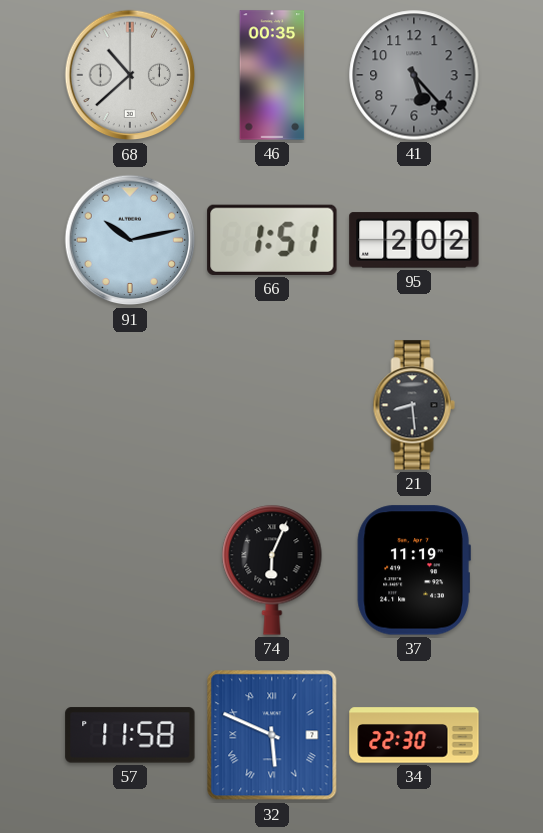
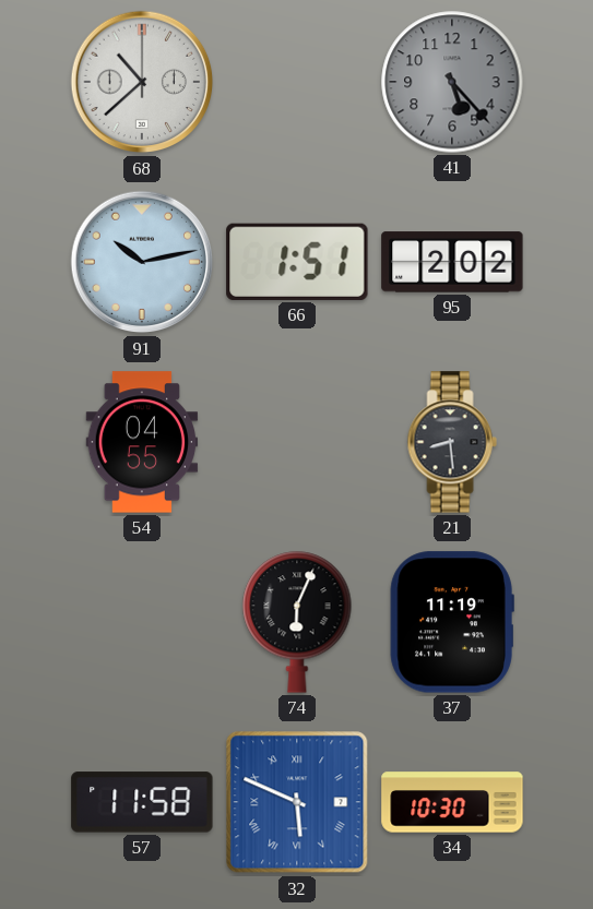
46: 00:35 -> none (272, 75)
54: none -> 04:55 (142, 442)
34: 22:30 -> 10:30 (452, 802)
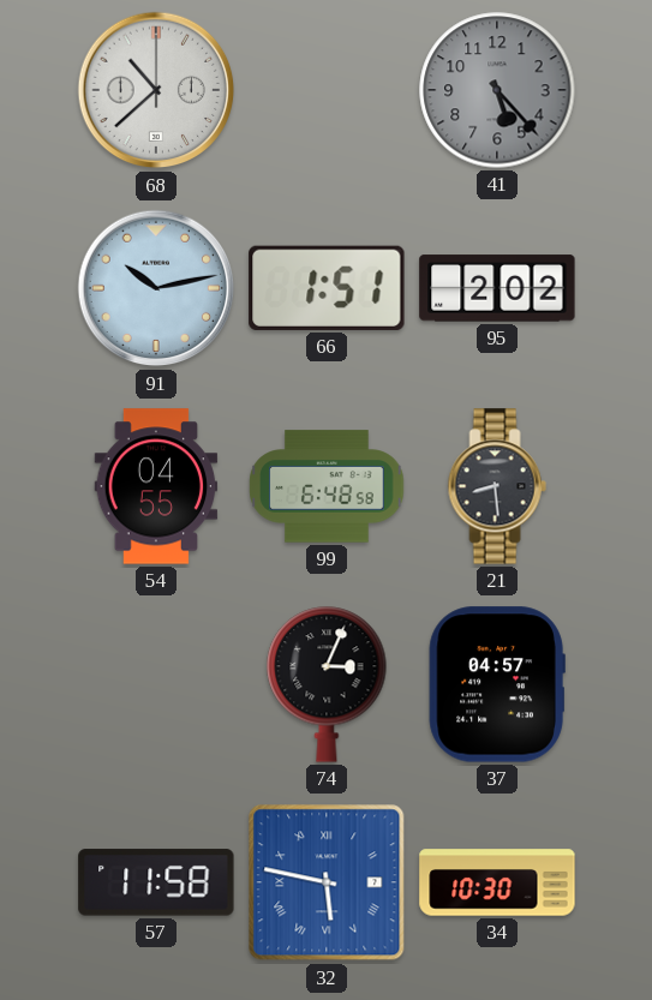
99: none -> 6:48 (327, 486)
74: 6:04 -> 3:04 (327, 684)
37: 11:19 -> 04:57 (497, 684)
32: 5:49 -> 5:47 (327, 882)
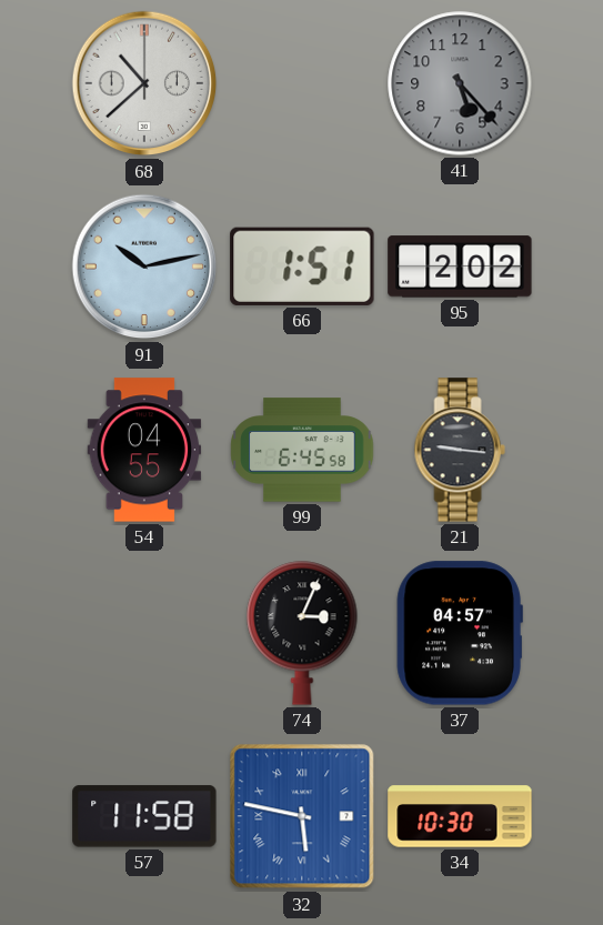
99: 6:48 -> 6:45 (302, 450)
21: 8:29 -> 9:16 (460, 450)
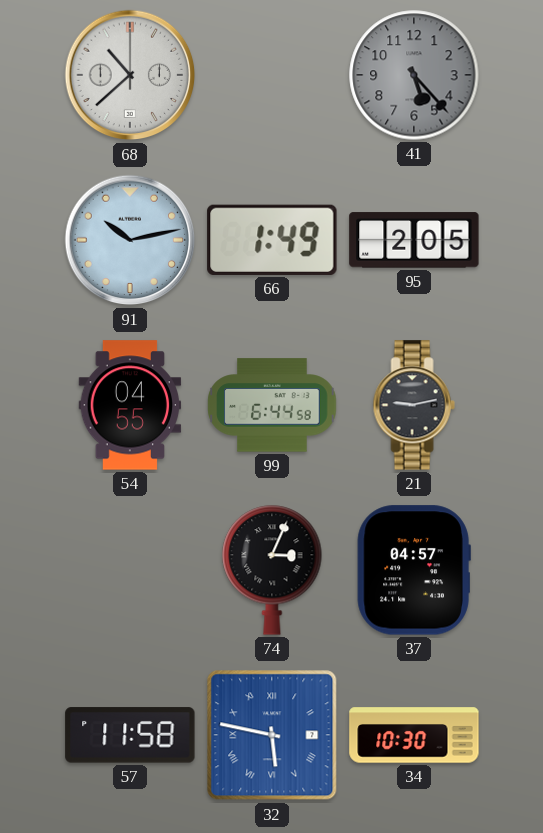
66: 1:51 -> 1:49 (272, 240)
95: 2:02 -> 2:05 (414, 240)
99: 6:45 -> 6:44 (272, 405)
21: 9:16 -> 9:13 (414, 405)
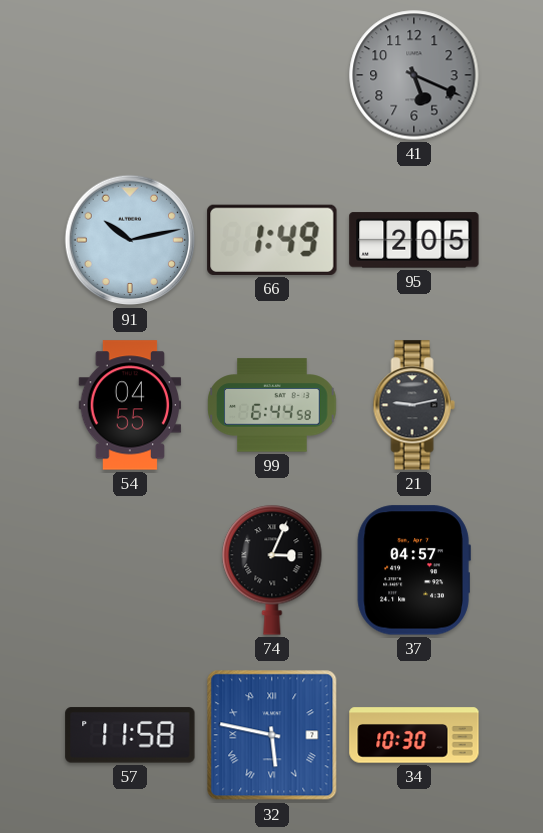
68: 10:38 -> none (130, 75)
41: 5:23 -> 5:19 (414, 75)
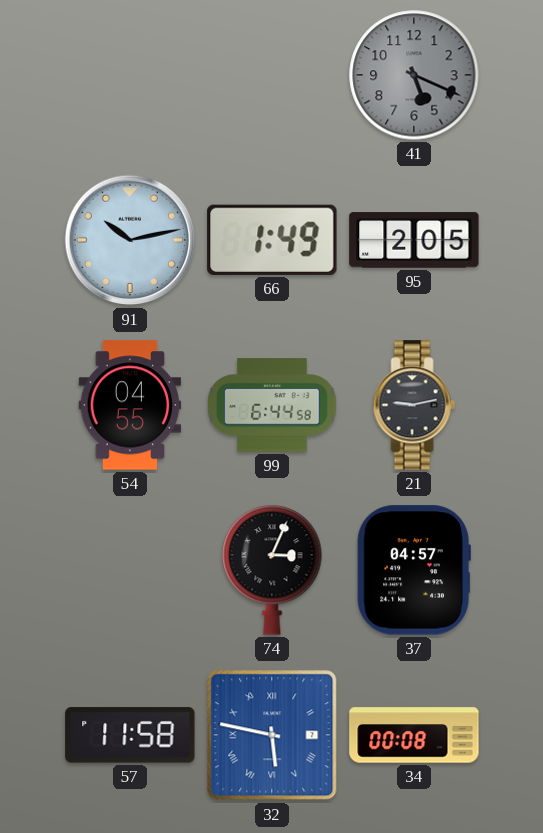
34: 10:30 -> 00:08 (414, 735)
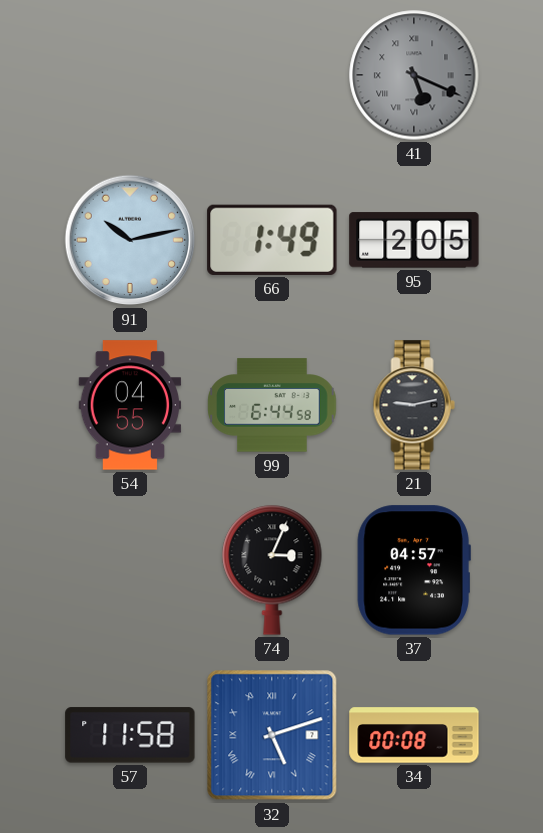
41 numerals: Arabic -> Roman (414, 75)
32: 5:47 -> 5:12 (272, 735)
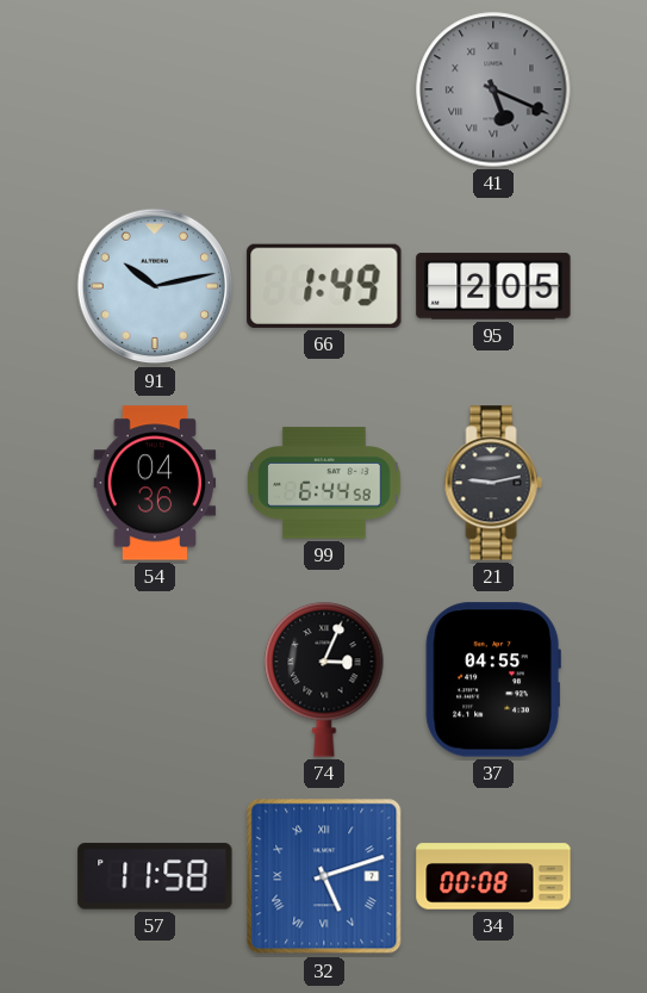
54: 04:55 -> 04:36 (155, 483)
37: 04:57 -> 04:55 (493, 679)
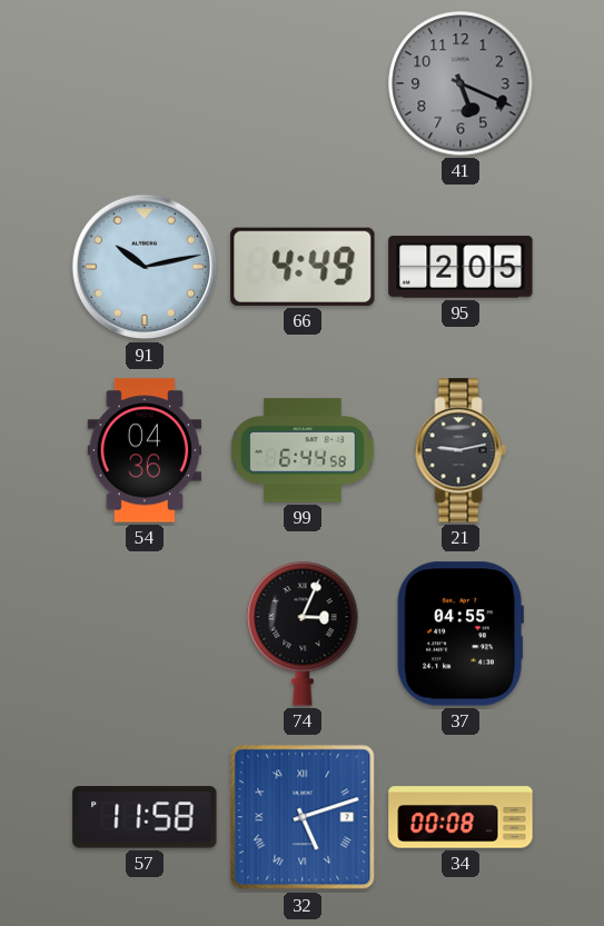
41 numerals: Roman -> Arabic (461, 83)
66: 1:49 -> 4:49 (303, 267)
